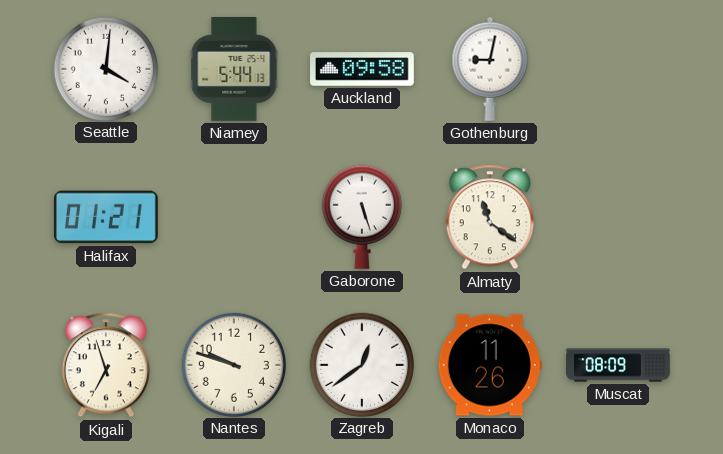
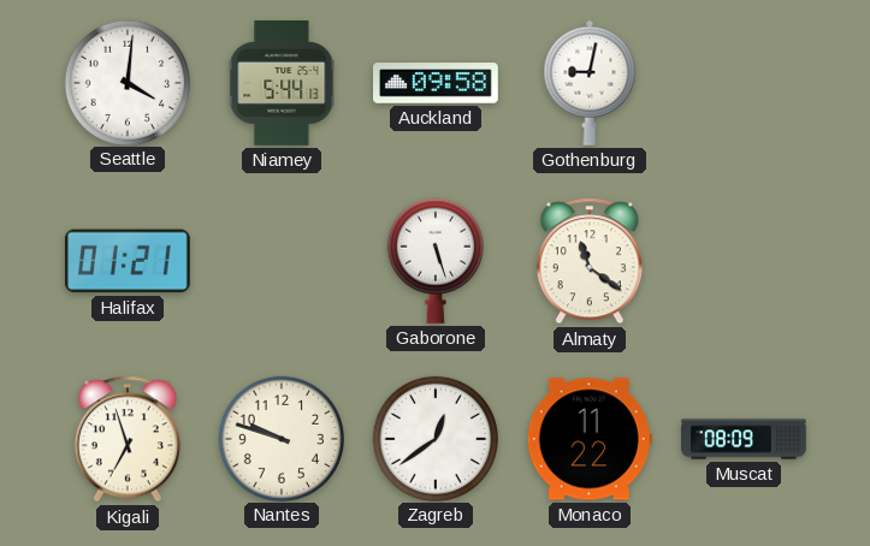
Monaco: 11:26 -> 11:22 (590, 439)
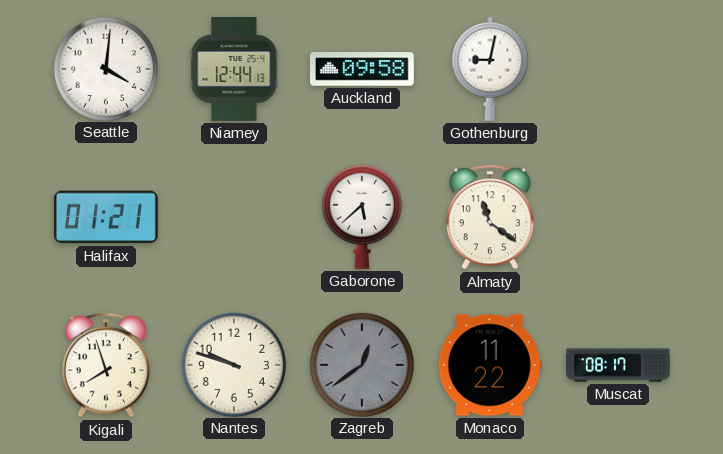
Niamey: 5:44 -> 12:44 (234, 70)
Gaborone: 5:27 -> 5:38 (362, 217)
Kigali: 6:57 -> 7:57 (106, 365)
Zagreb dial: white -> grey (361, 364)
Muscat: 08:09 -> 08:17 (618, 365)
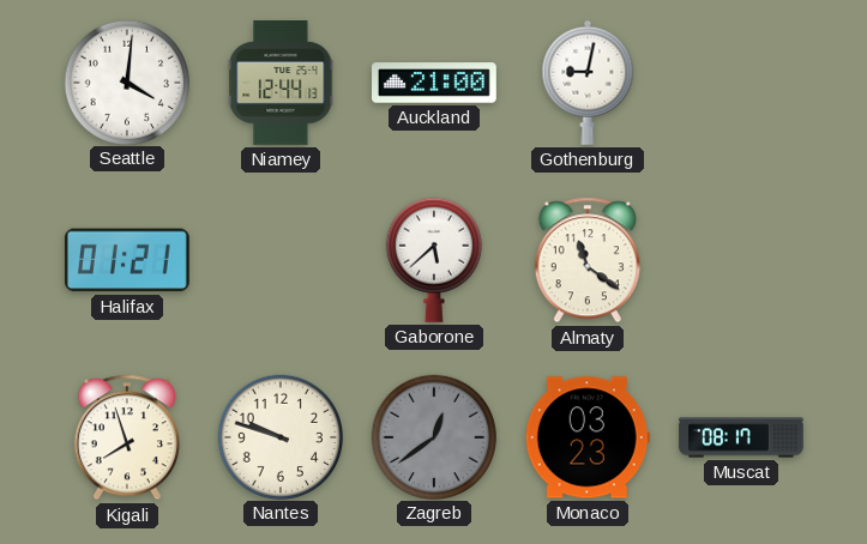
Auckland: 09:58 -> 21:00 (435, 83)
Monaco: 11:22 -> 03:23 (588, 437)
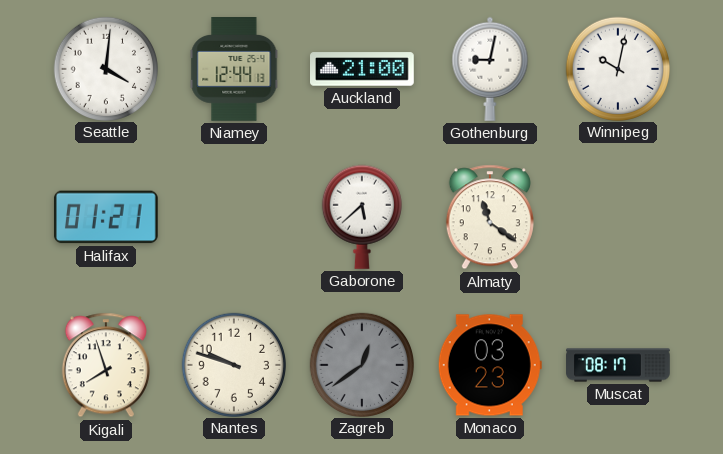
Winnipeg: none -> 10:02 (617, 68)
